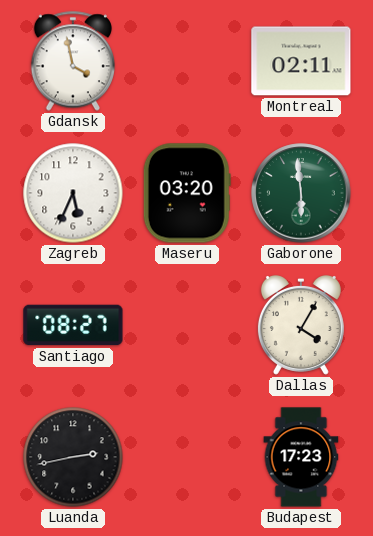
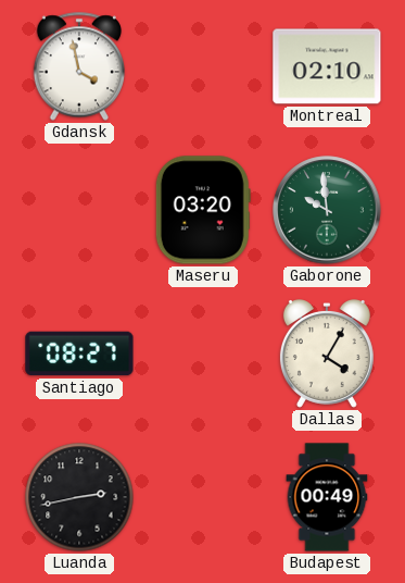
Montreal: 02:11 -> 02:10 (327, 66)
Zagreb: 5:34 -> none (73, 193)
Gaborone: 5:59 -> 9:59 (327, 210)
Budapest: 17:23 -> 00:49 (327, 497)
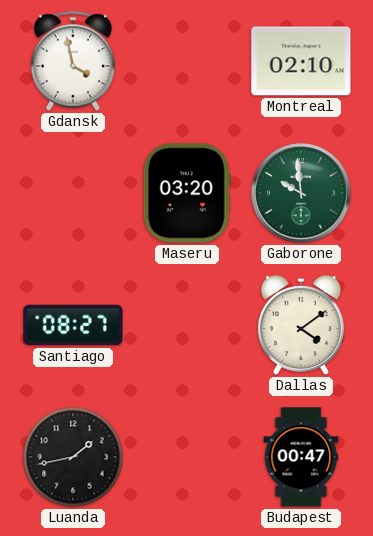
Dallas: 4:05 -> 4:09 (301, 326)
Luanda: 2:43 -> 1:43 (73, 457)
Budapest: 00:49 -> 00:47 (301, 457)
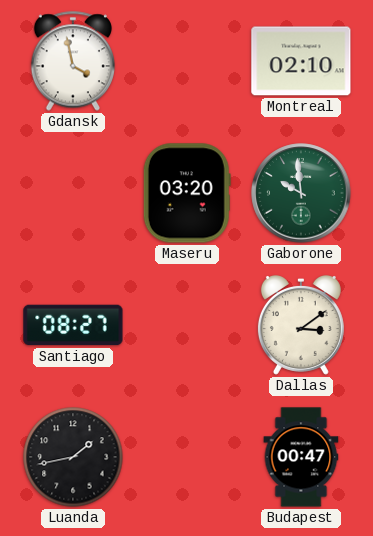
Dallas: 4:09 -> 3:09 (301, 326)
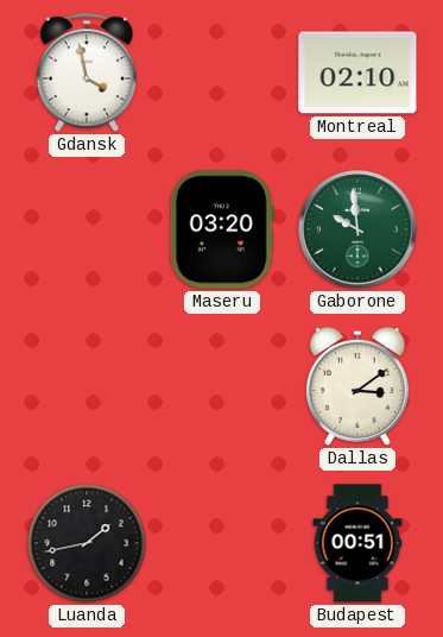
Santiago: 08:27 -> none (73, 325)
Budapest: 00:47 -> 00:51 (357, 543)
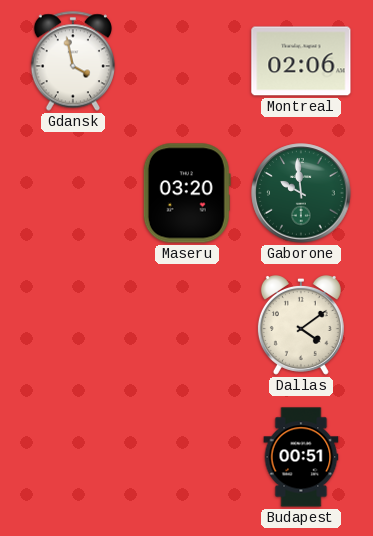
Montreal: 02:10 -> 02:06 (301, 61)
Dallas: 3:09 -> 4:09 (301, 326)
Luanda: 1:43 -> none (87, 543)
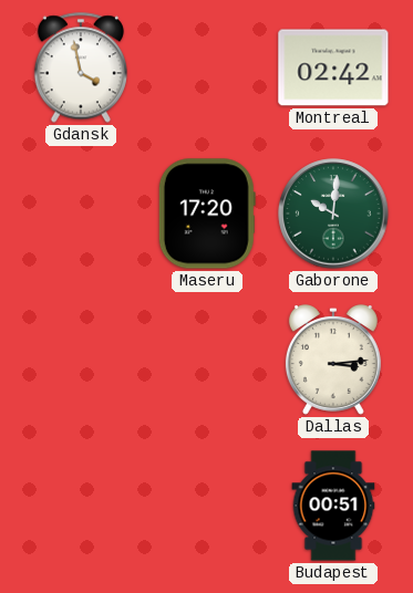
Montreal: 02:06 -> 02:42 (333, 67)
Maseru: 03:20 -> 17:20 (207, 214)
Gaborone: 9:59 -> 10:01 (333, 214)
Dallas: 4:09 -> 3:14 (333, 361)
